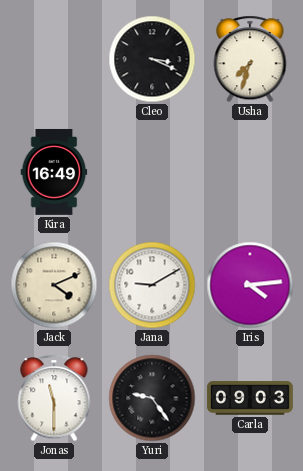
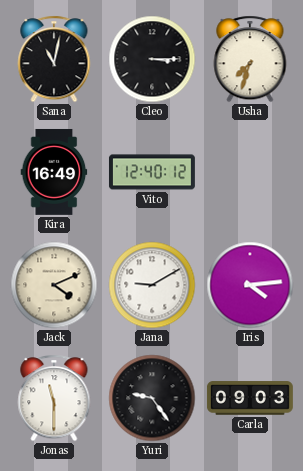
Sana: none -> 11:02 (54, 59)
Cleo: 3:19 -> 3:15 (152, 59)
Vito: none -> 12:40 (152, 172)
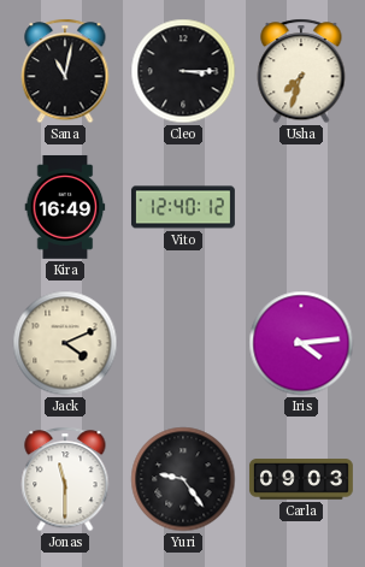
Jana: 9:10 -> none (152, 285)
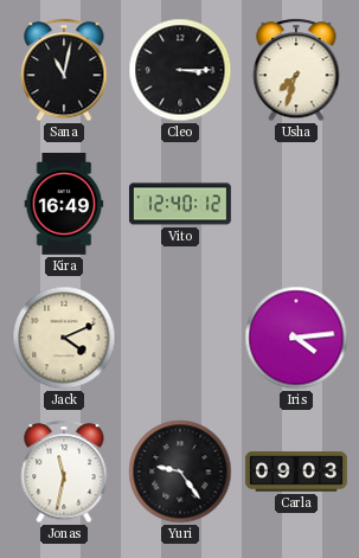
Jonas: 11:30 -> 11:32 (64, 472)
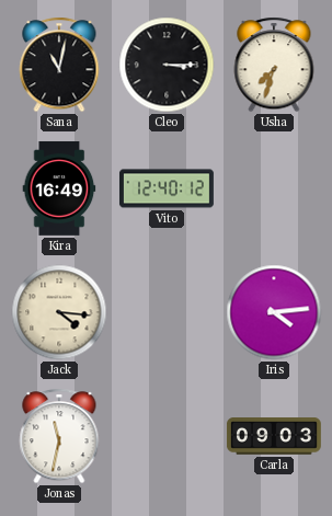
Jack: 4:11 -> 4:16 (59, 312)
Yuri: 9:24 -> none (180, 472)
